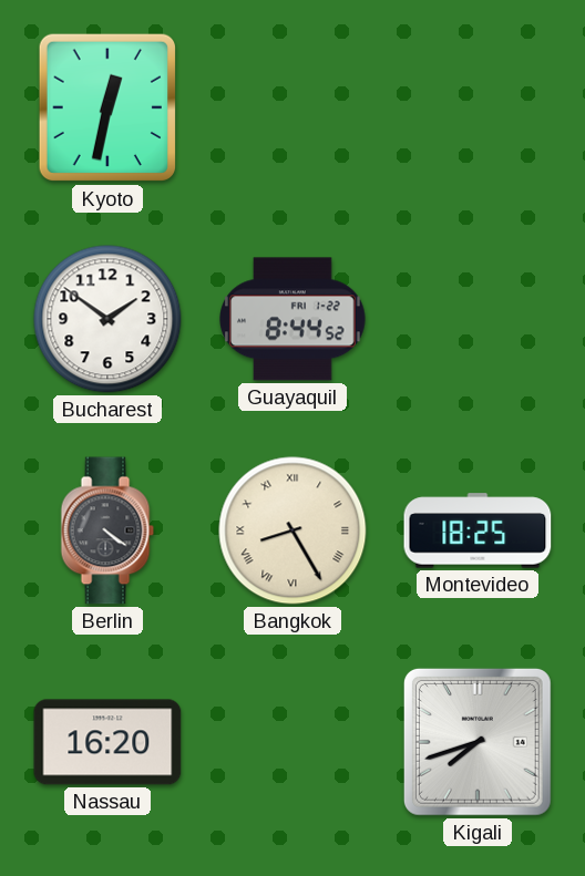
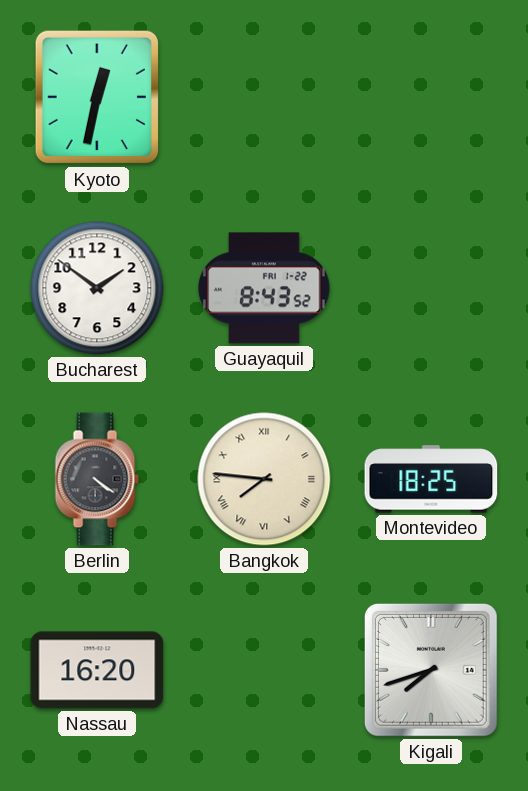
Guayaquil: 8:44 -> 8:43 (264, 288)
Bangkok: 8:25 -> 7:46 (264, 479)
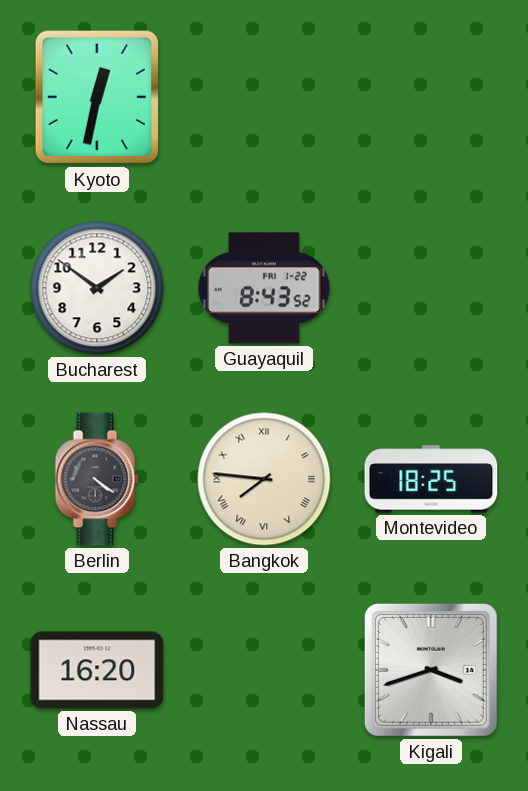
Kigali: 7:42 -> 3:42 (431, 670)
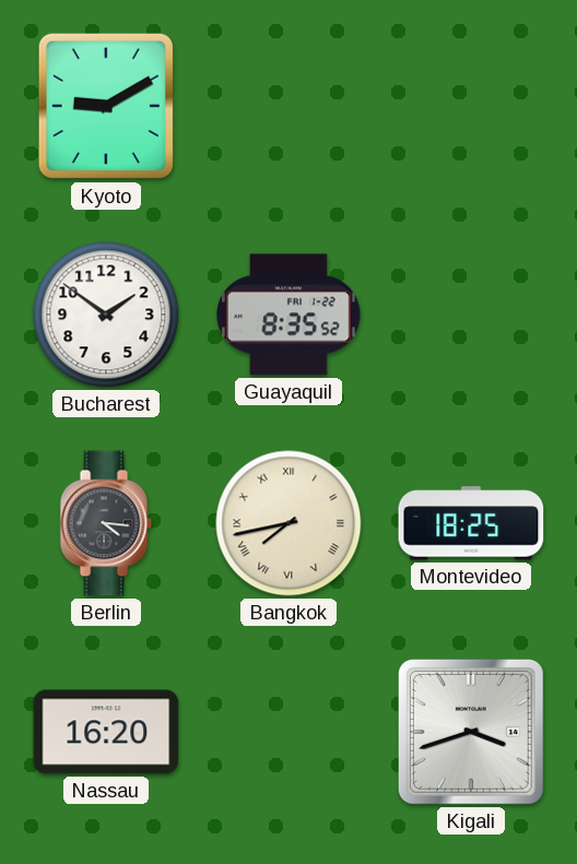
Kyoto: 12:32 -> 9:10 (105, 106)
Guayaquil: 8:43 -> 8:35 (288, 315)
Berlin: 4:21 -> 4:16 (106, 523)
Bangkok: 7:46 -> 7:43 (288, 523)
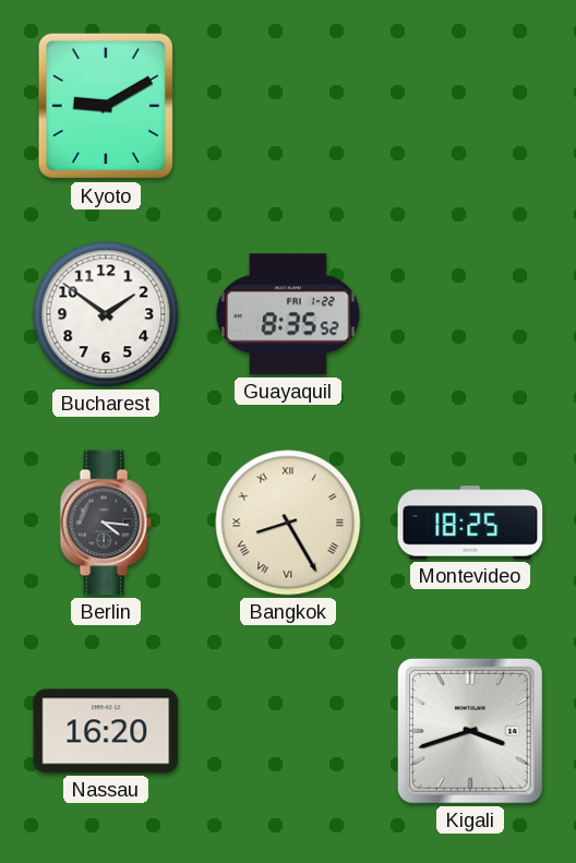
Bangkok: 7:43 -> 8:25 (288, 523)
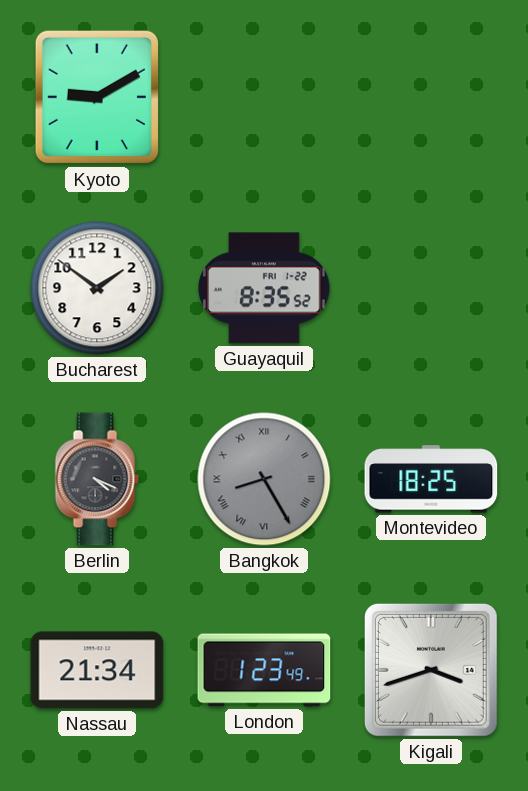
Berlin: 4:16 -> 4:19 (97, 479)
Bangkok dial: cream -> grey (264, 479)
Nassau: 16:20 -> 21:34 (97, 670)
London: none -> 1:23 (264, 670)
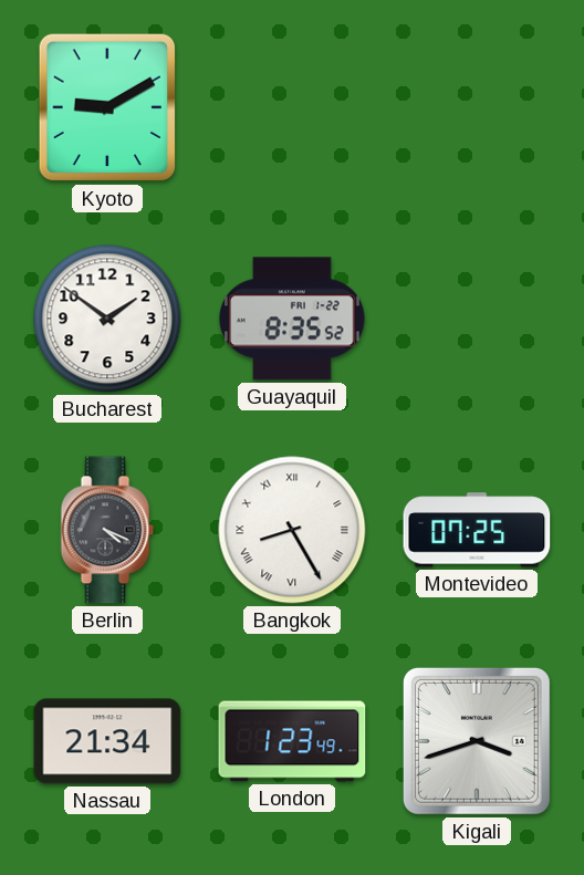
Bangkok dial: grey -> white (292, 530)
Montevideo: 18:25 -> 07:25 (477, 530)
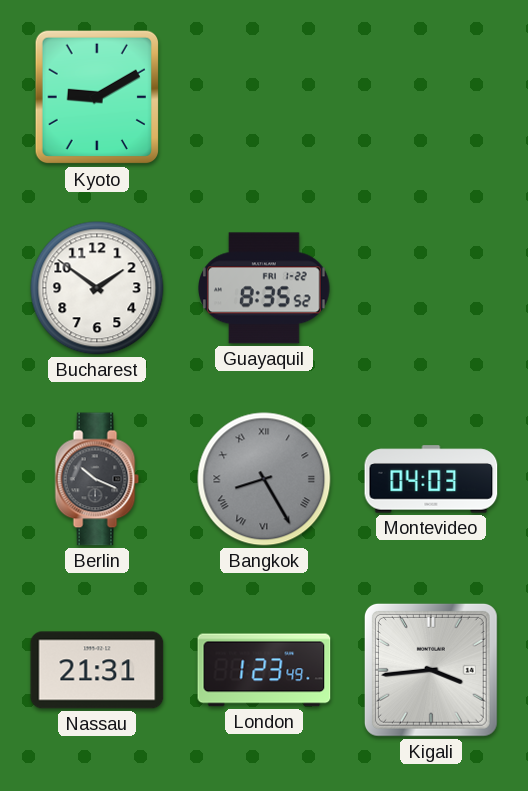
Berlin: 4:19 -> 10:19 (97, 479)
Bangkok dial: white -> grey (264, 479)
Montevideo: 07:25 -> 04:03 (431, 479)
Nassau: 21:34 -> 21:31 (97, 670)
Kigali: 3:42 -> 3:44 (431, 670)
